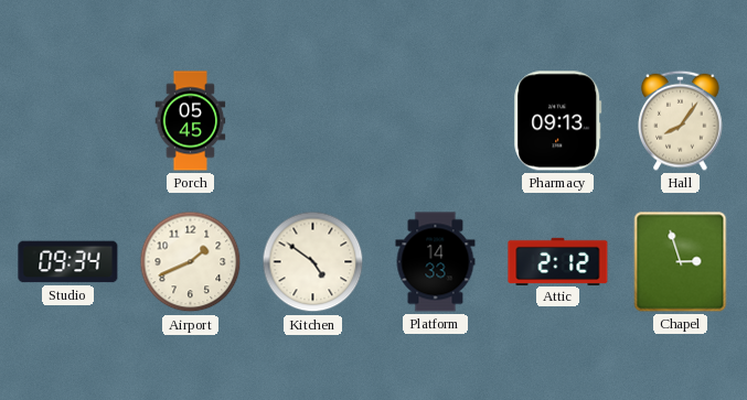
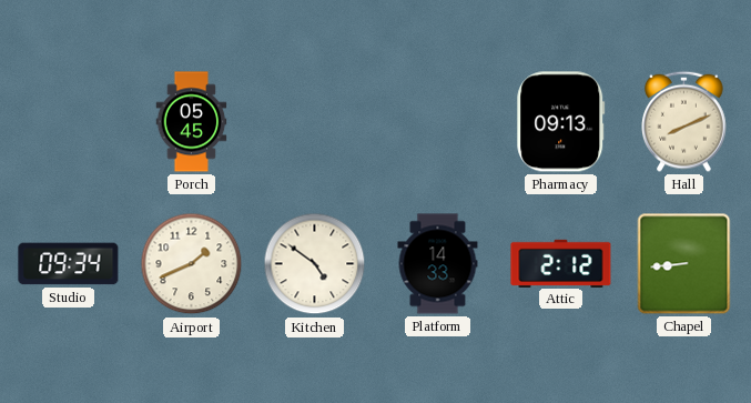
Hall: 8:06 -> 8:11 (684, 121)
Chapel: 2:57 -> 8:44 (684, 264)
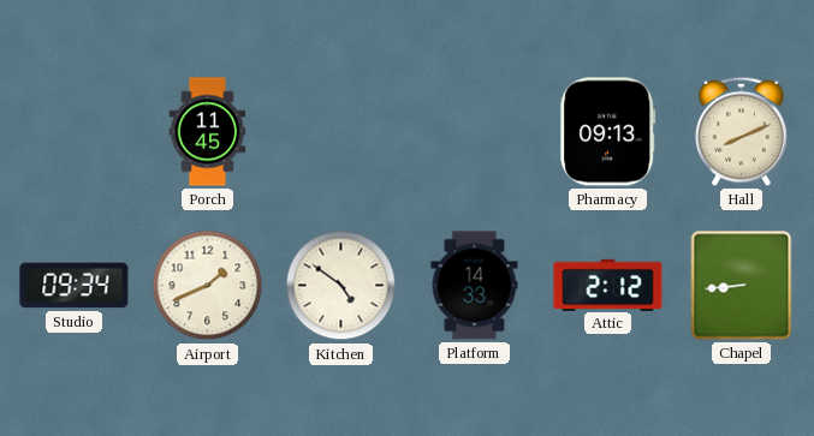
Porch: 05:45 -> 11:45 (208, 132)
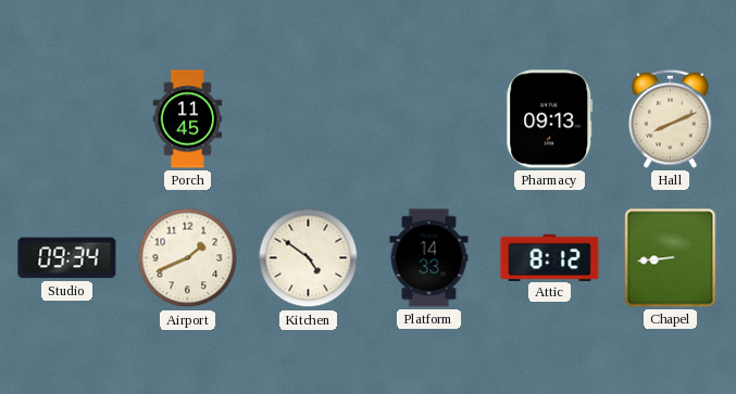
Attic: 2:12 -> 8:12 (550, 257)
